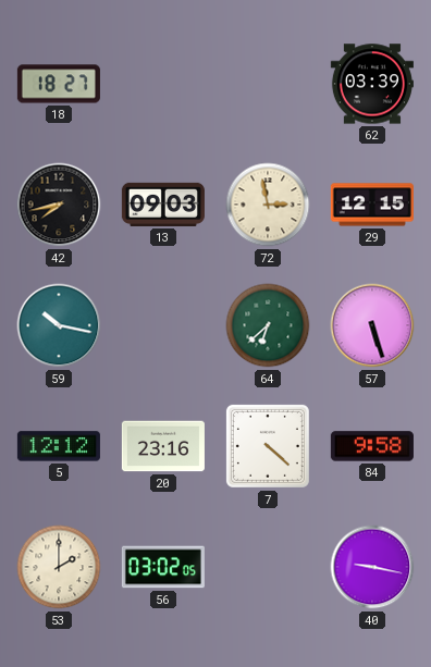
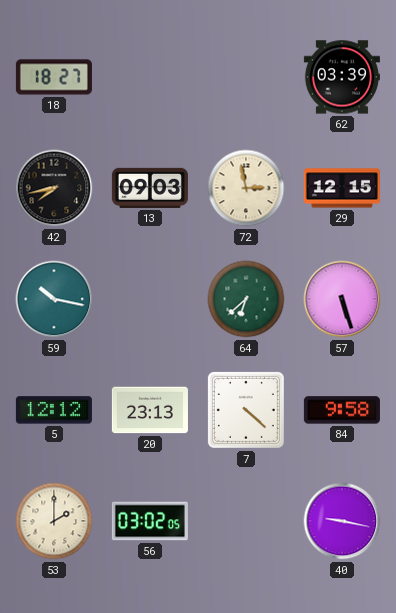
20: 23:16 -> 23:13 (150, 410)
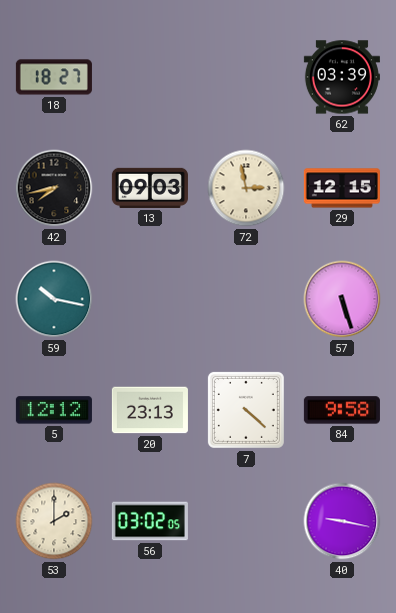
64: 6:38 -> none (246, 299)
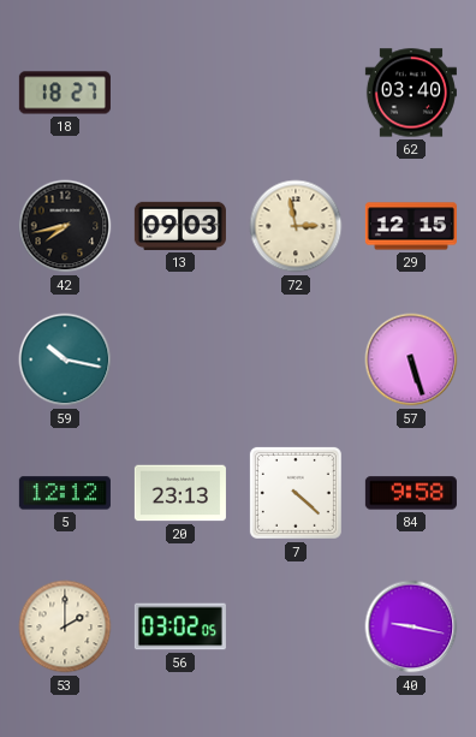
62: 03:39 -> 03:40 (411, 93)
